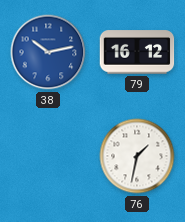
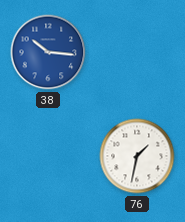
38: 10:13 -> 10:16 (48, 52)
79: 16:12 -> none (137, 52)
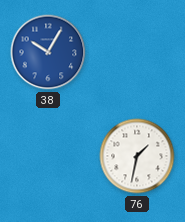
38: 10:16 -> 10:05 (48, 52)
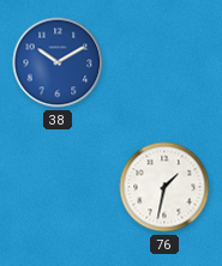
38: 10:05 -> 10:10 (58, 62)
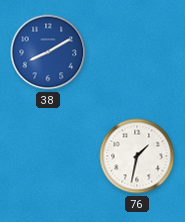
38: 10:10 -> 8:10 (48, 52)
